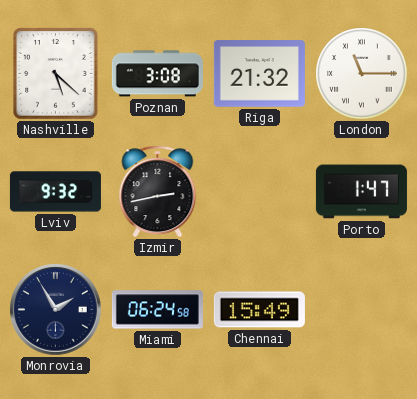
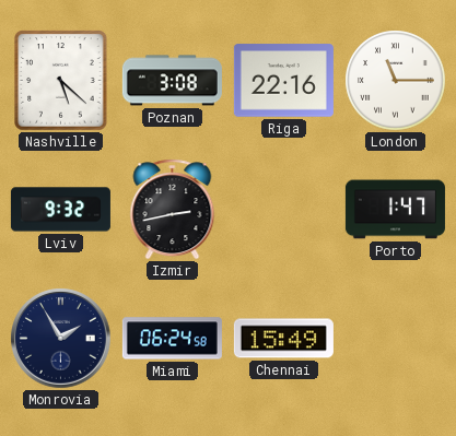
Riga: 21:32 -> 22:16 (283, 81)
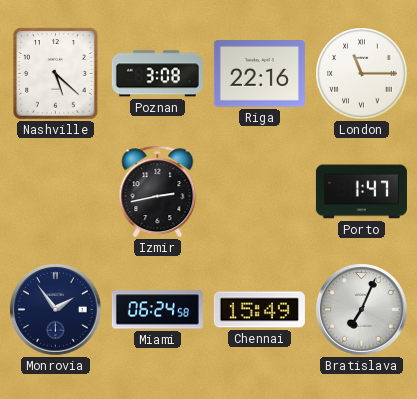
Lviv: 9:32 -> none (60, 210)
Monrovia: 1:55 -> 1:54 (56, 310)
Bratislava: none -> 7:04 (362, 310)
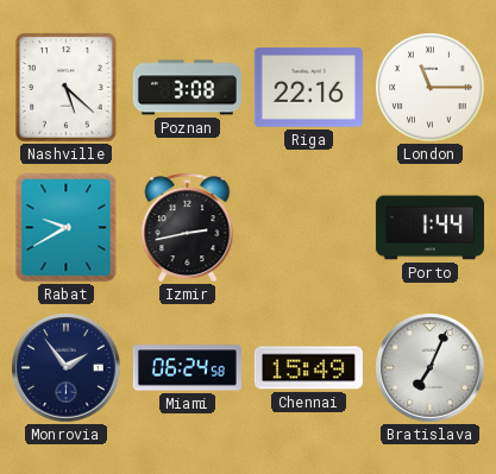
Rabat: none -> 9:40 (67, 228)
Porto: 1:47 -> 1:44 (429, 228)
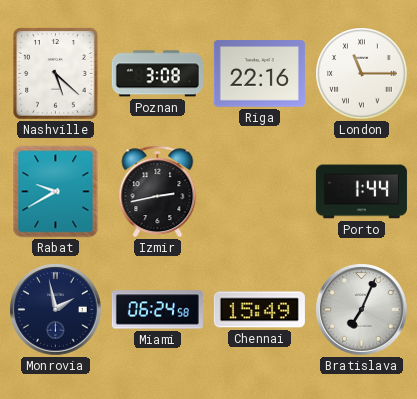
Monrovia: 1:54 -> 1:58 (56, 310)
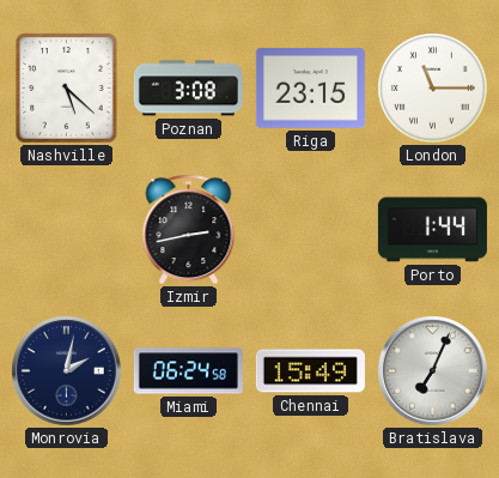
Riga: 22:16 -> 23:15 (310, 89)
Rabat: 9:40 -> none (56, 192)
Monrovia: 1:58 -> 2:02 (67, 371)
